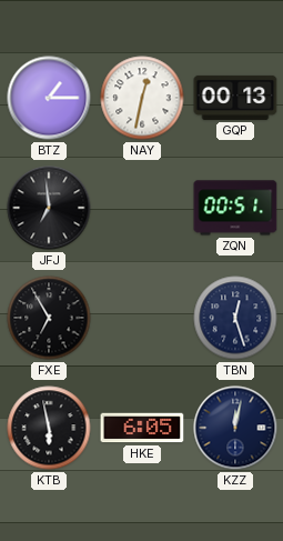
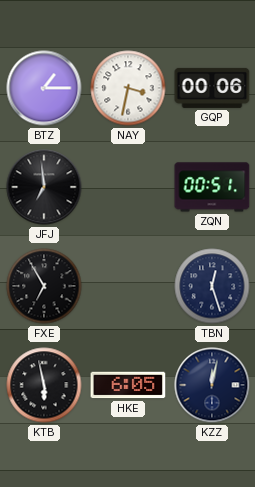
NAY: 12:32 -> 3:32 (128, 88)
GQP: 00:13 -> 00:06 (212, 88)
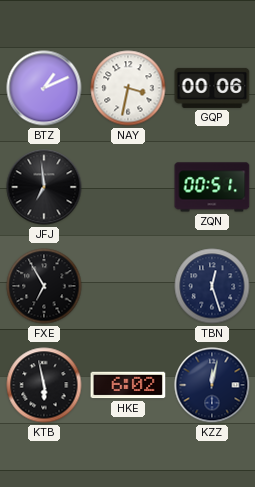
BTZ: 1:15 -> 1:11 (44, 88)
HKE: 6:05 -> 6:02 (128, 385)
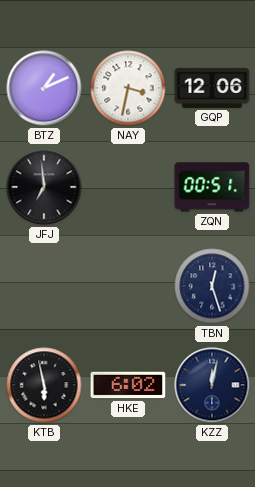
GQP: 00:06 -> 12:06 (212, 88)
FXE: 6:55 -> none (44, 286)
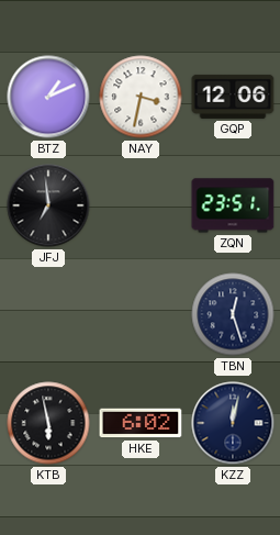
ZQN: 00:51 -> 23:51 (233, 205)
